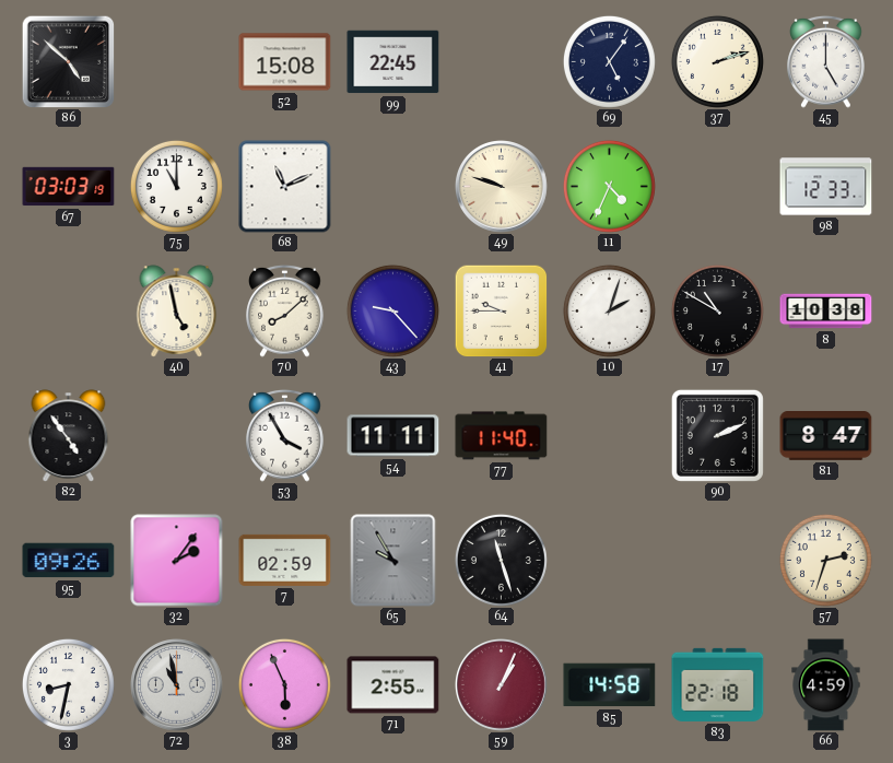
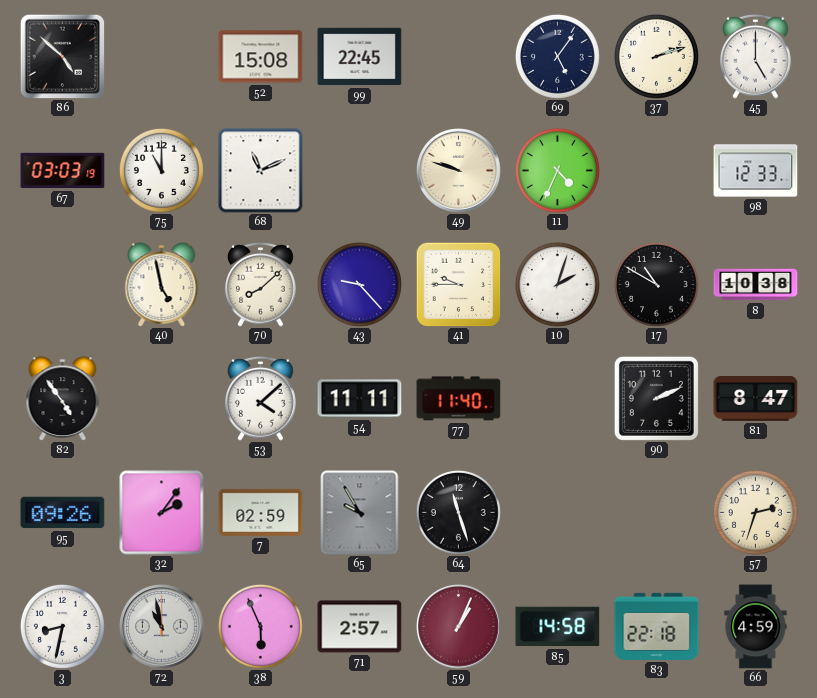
53: 3:55 -> 4:08 (261, 398)
71: 2:55 -> 2:57 (360, 627)
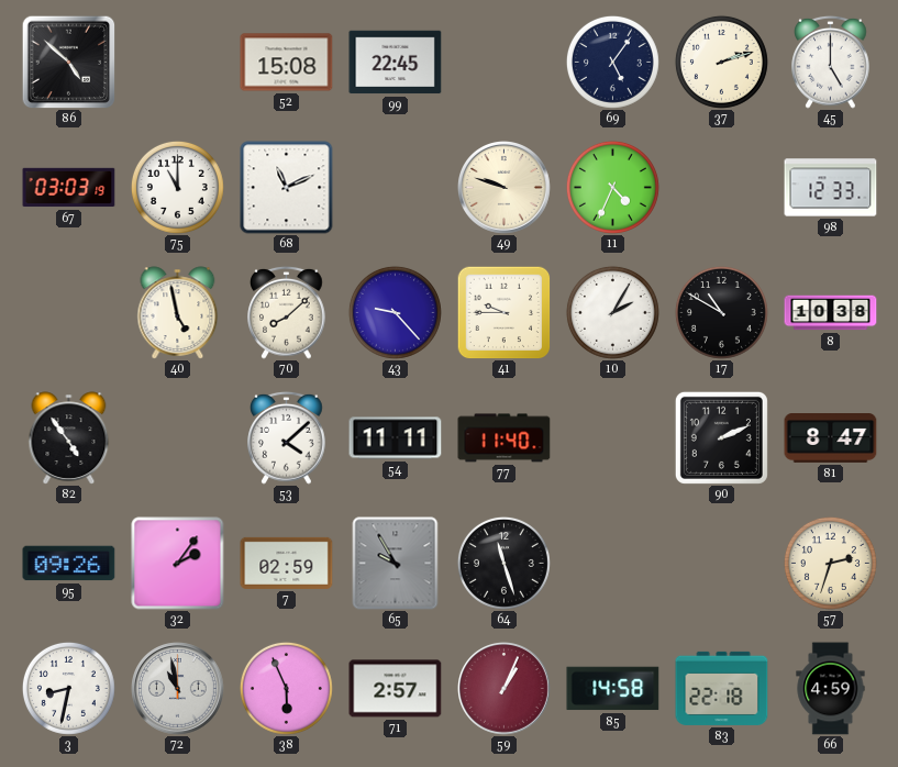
10: 2:03 -> 2:05 (612, 312)
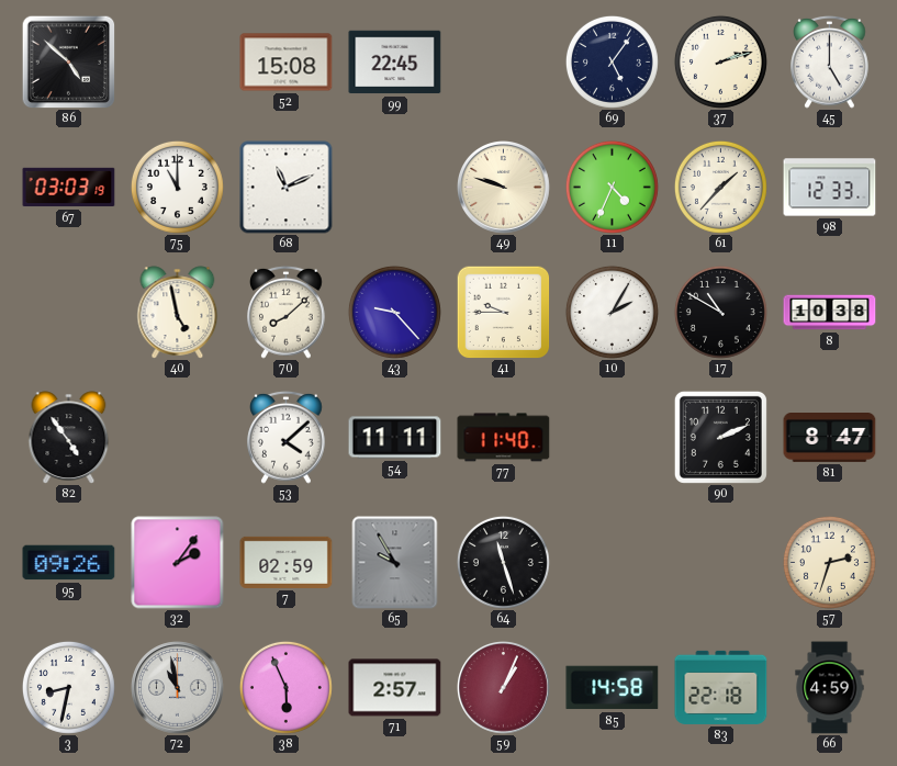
61: none -> 1:37 (720, 187)
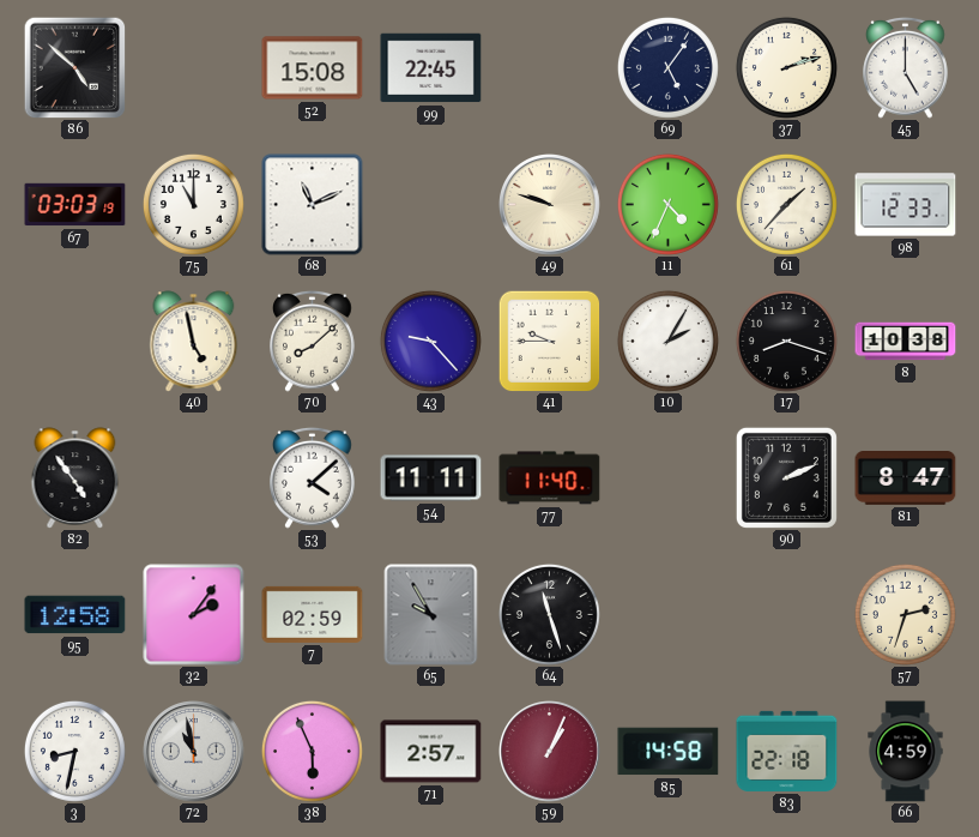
17: 10:50 -> 8:18 (786, 341)
95: 09:26 -> 12:58 (75, 615)
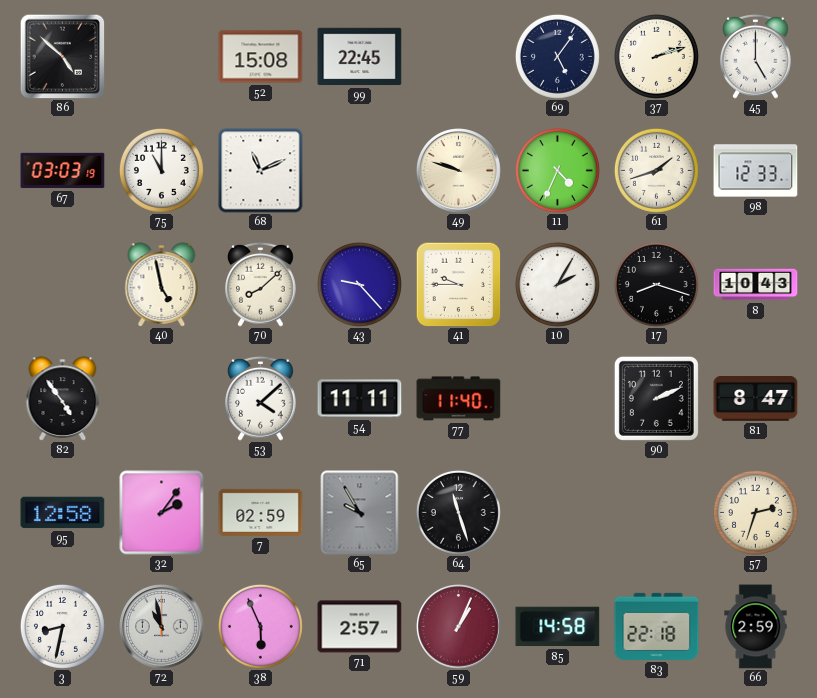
61: 1:37 -> 1:42 (656, 170)
8: 10:38 -> 10:43 (756, 285)
66: 4:59 -> 2:59 (756, 627)
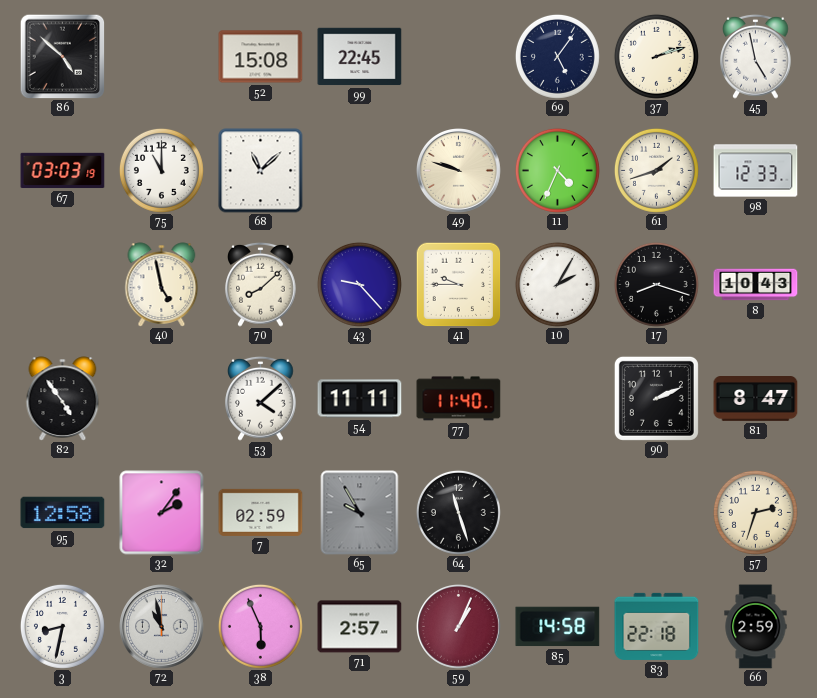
45: 5:00 -> 4:58 (756, 56)
68: 11:11 -> 11:08 (261, 171)
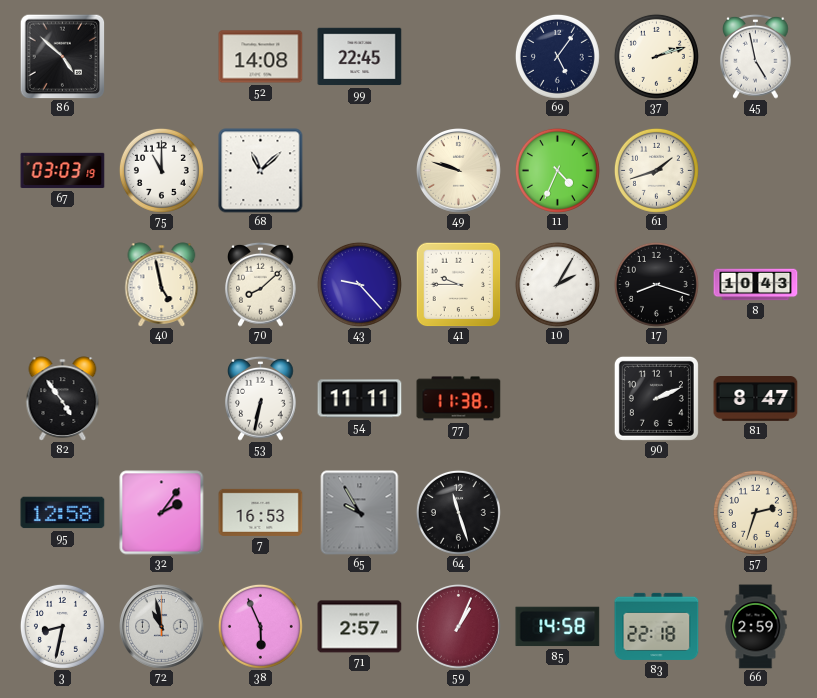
52: 15:08 -> 14:08 (261, 57)
98: 12:33 -> none (756, 171)
53: 4:08 -> 6:32 (261, 398)
77: 11:40 -> 11:38 (459, 399)
7: 02:59 -> 16:53 (261, 512)
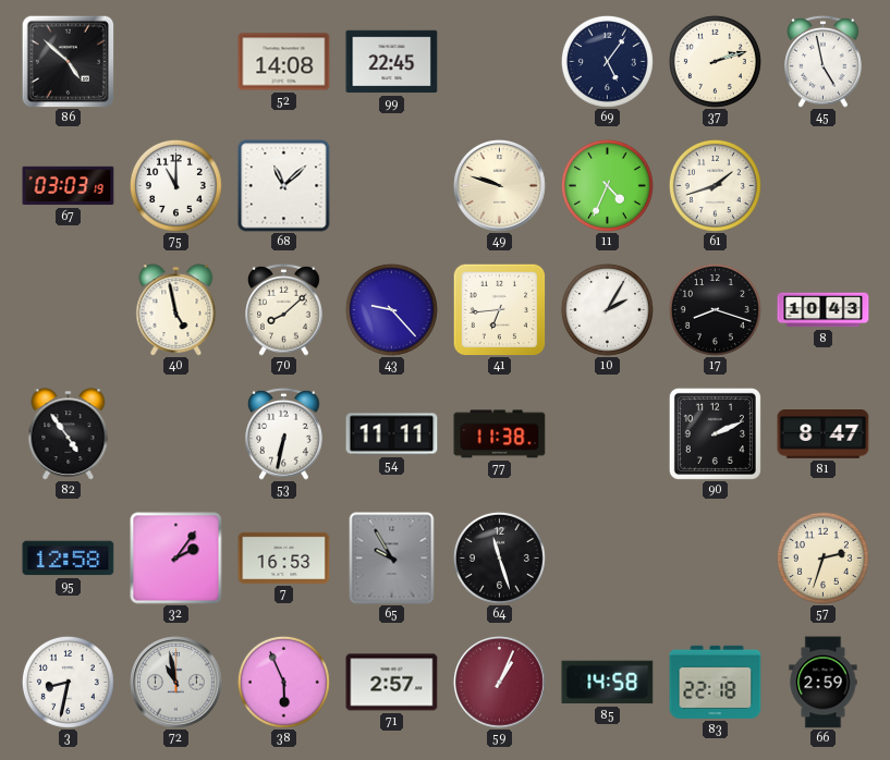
41: 9:45 -> 6:44 (499, 309)
